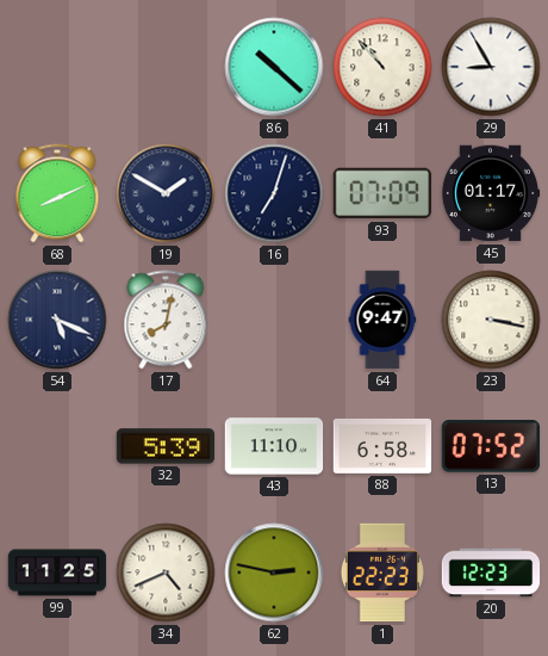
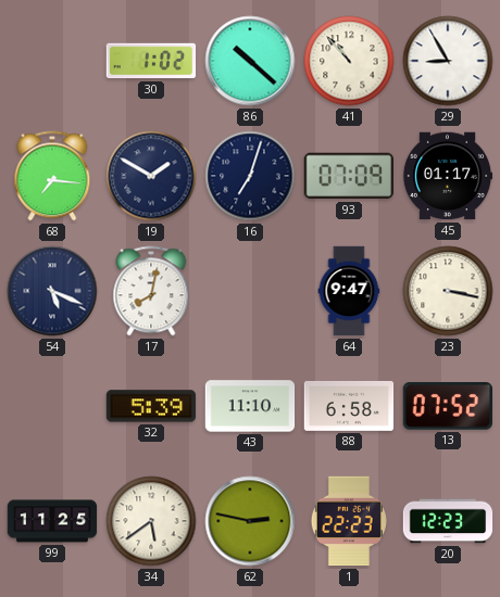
30: none -> 1:02 (151, 61)
68: 8:11 -> 7:16 (52, 176)
34: 4:41 -> 5:39 (151, 521)
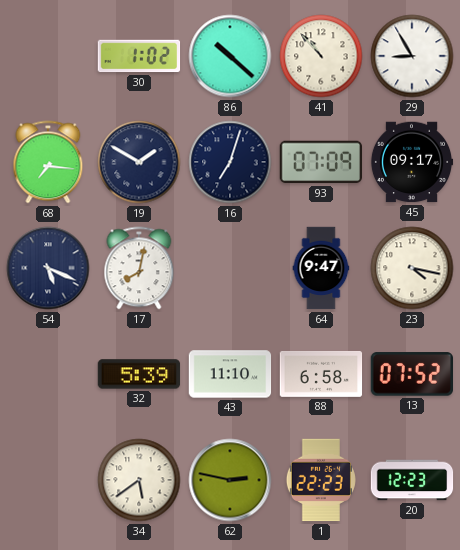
45: 01:17 -> 09:17 (412, 162)
23: 3:17 -> 4:17 (412, 268)
99: 11:25 -> none (52, 521)
